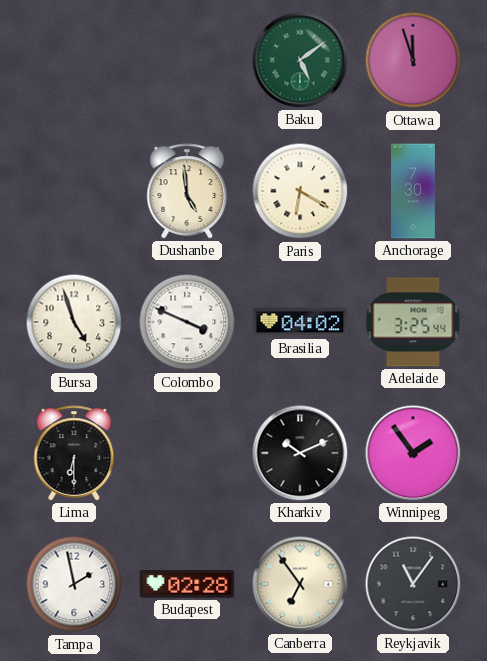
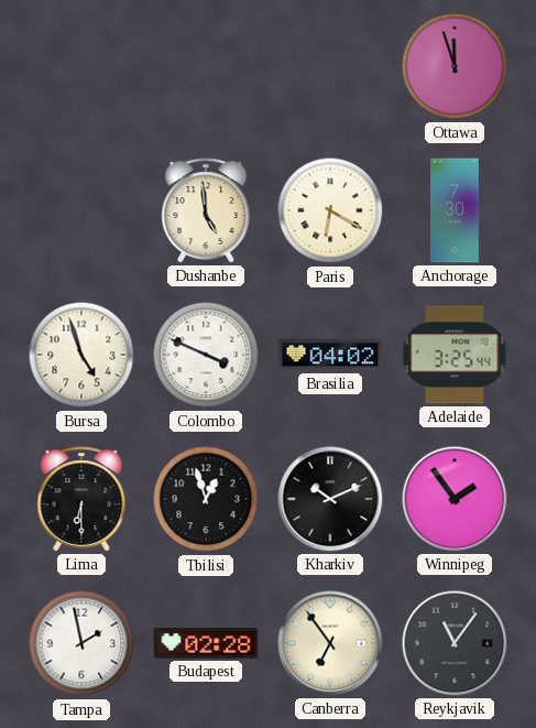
Baku: 5:09 -> none (300, 60)
Tbilisi: none -> 12:57 (206, 499)
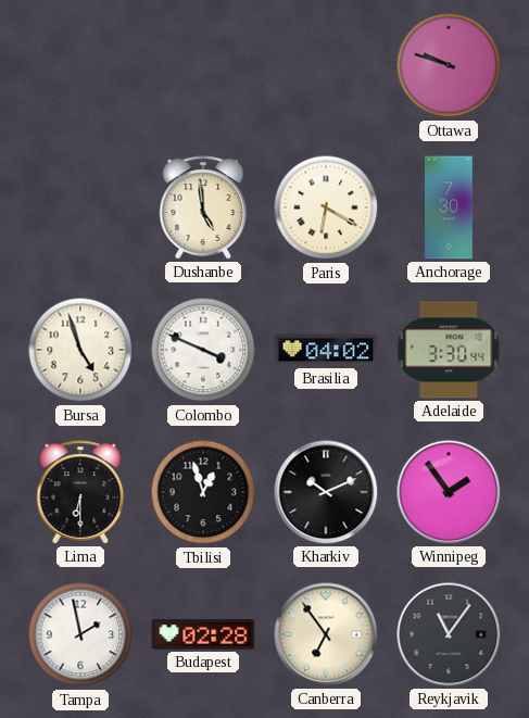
Ottawa: 11:57 -> 9:48 (449, 65)
Adelaide: 3:25 -> 3:30 (449, 350)
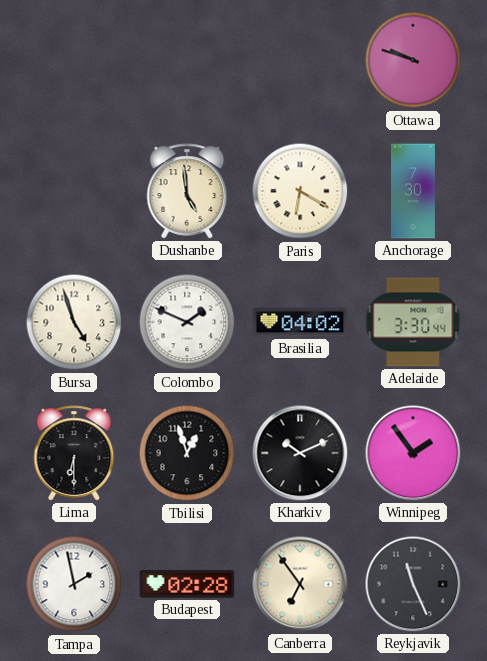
Colombo: 3:49 -> 1:49 (187, 322)
Reykjavik: 11:06 -> 11:26 (413, 584)
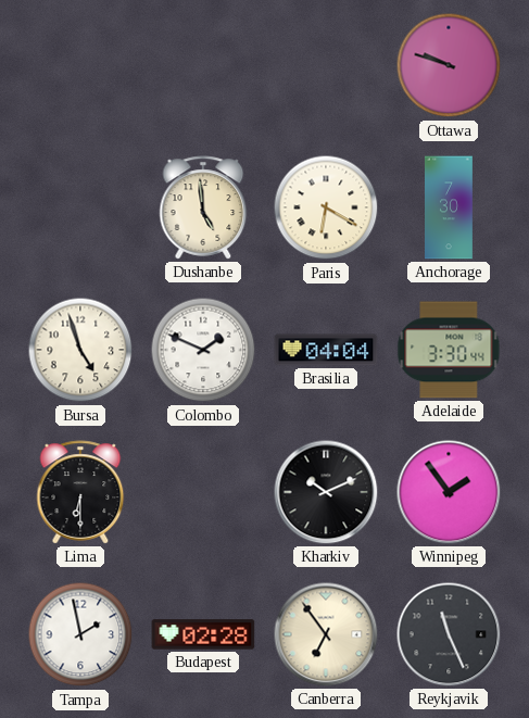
Brasilia: 04:02 -> 04:04 (326, 350)
Tbilisi: 12:57 -> none (187, 453)
